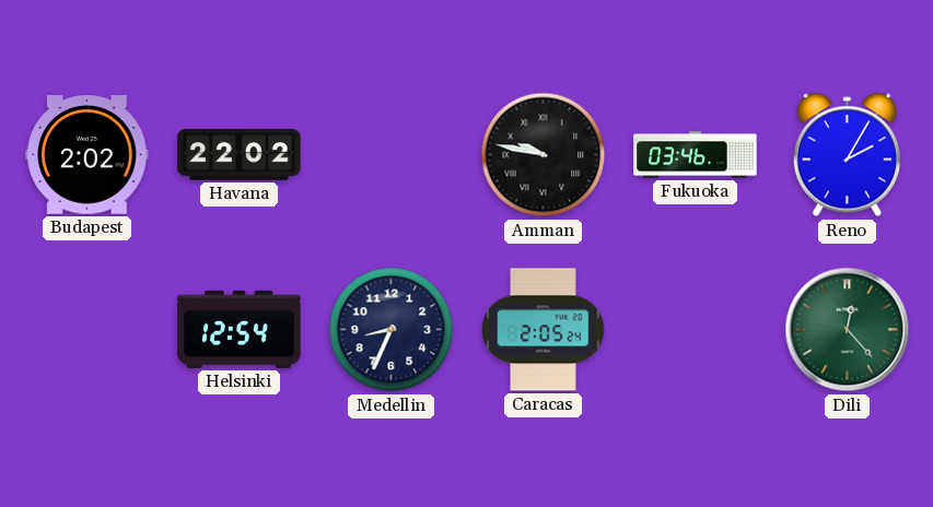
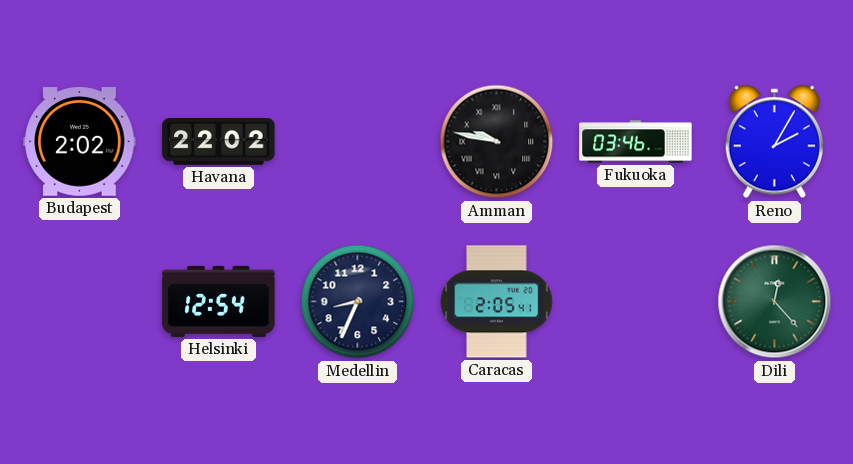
Caracas: 2:05:24 -> 2:05:41 (497, 302)
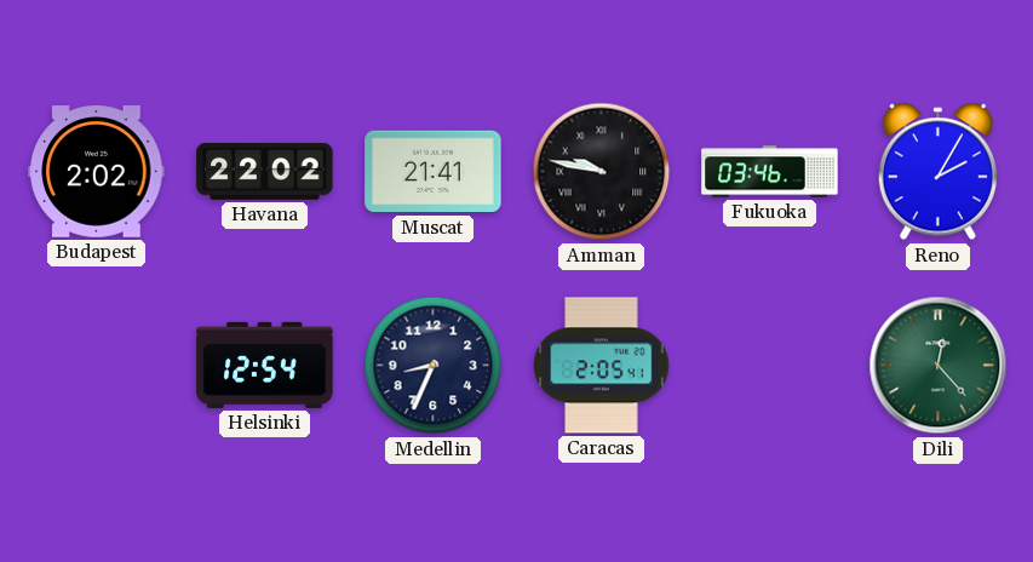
Muscat: none -> 21:41 (434, 172)
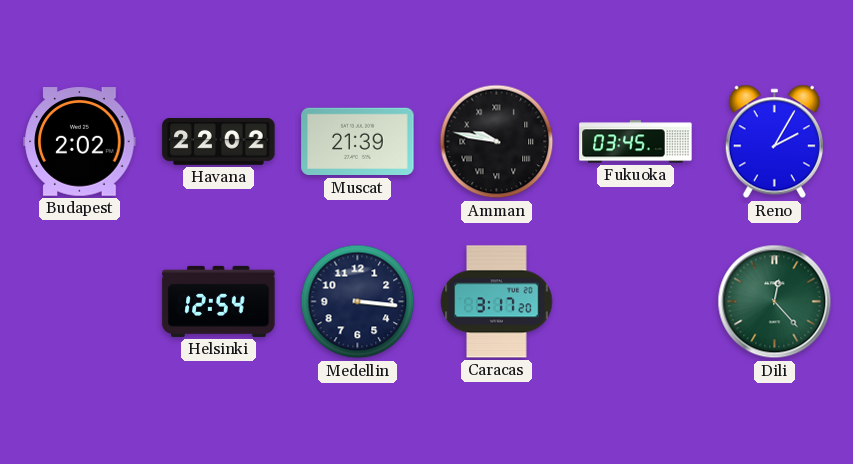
Muscat: 21:41 -> 21:39 (358, 142)
Fukuoka: 03:46 -> 03:45 (636, 142)
Medellin: 8:34 -> 3:16 (358, 302)
Caracas: 2:05 -> 3:17 (497, 302)
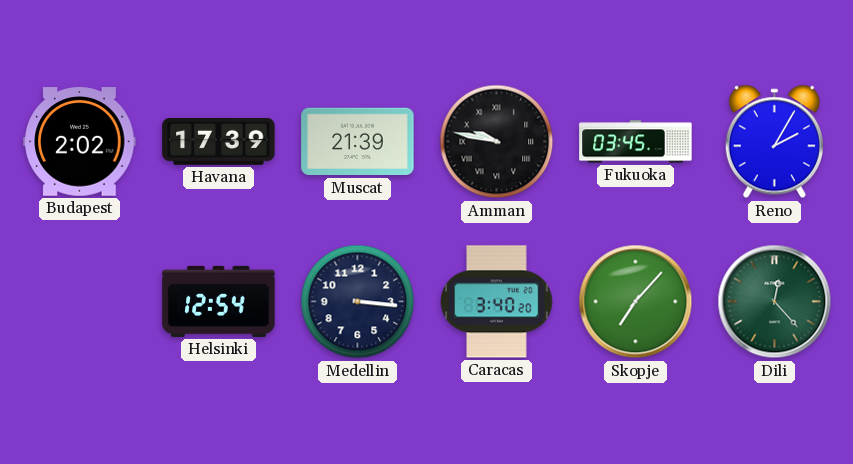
Havana: 22:02 -> 17:39 (219, 142)
Caracas: 3:17 -> 3:40 (497, 302)
Skopje: none -> 7:07 (636, 302)
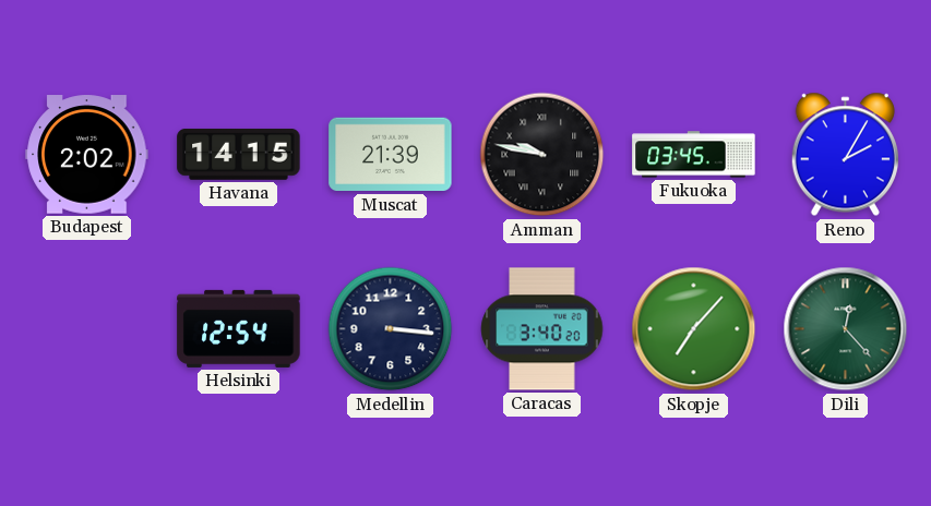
Havana: 17:39 -> 14:15 (239, 155)
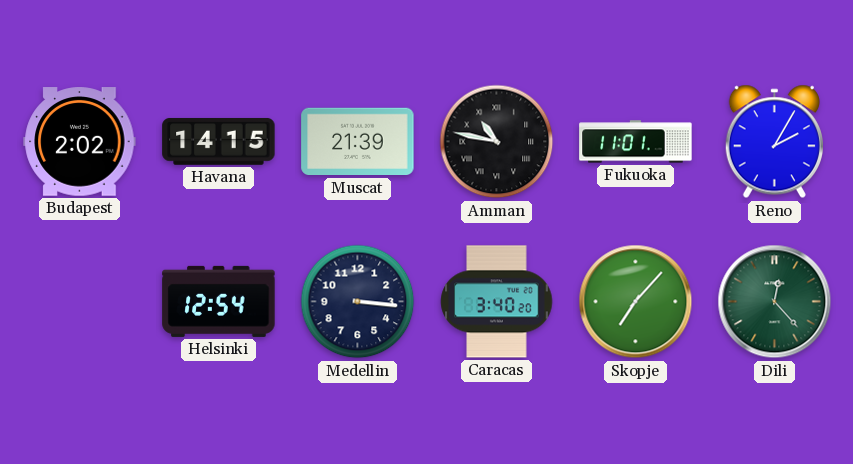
Amman: 9:47 -> 10:47 (497, 142)
Fukuoka: 03:45 -> 11:01 (636, 142)
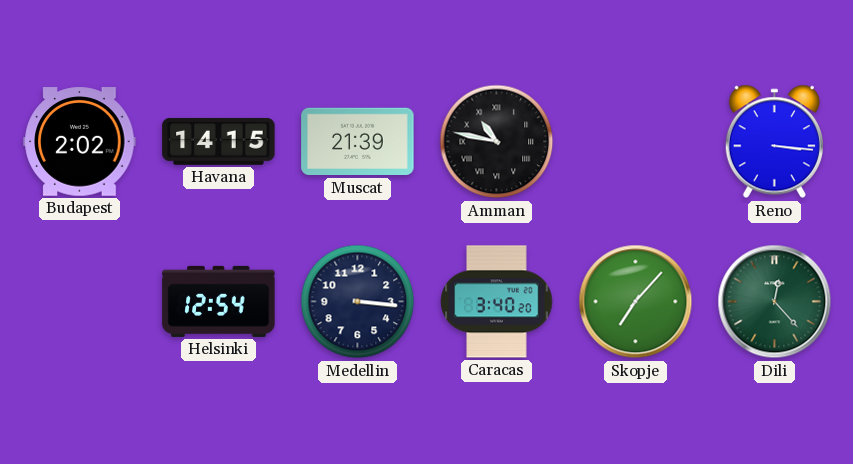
Fukuoka: 11:01 -> none (636, 142)
Reno: 2:05 -> 3:16 (774, 142)
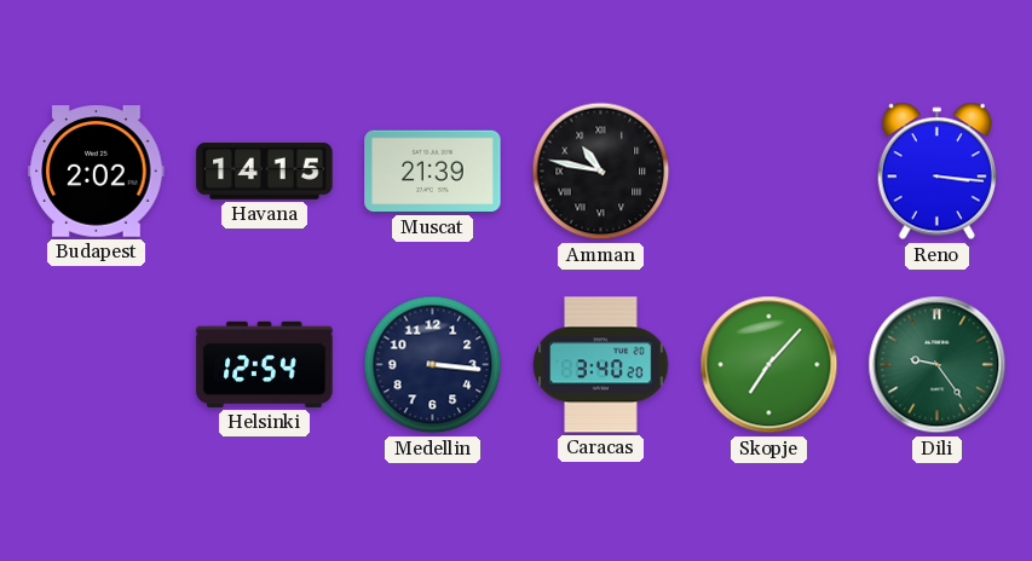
Dili: 12:23 -> 9:24 (938, 365)
